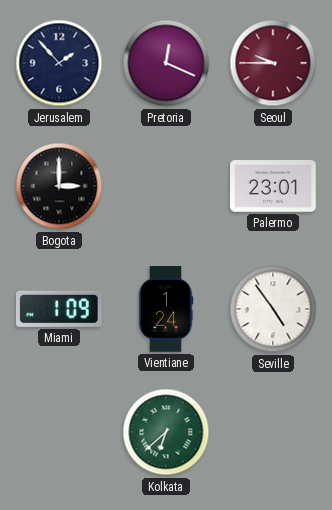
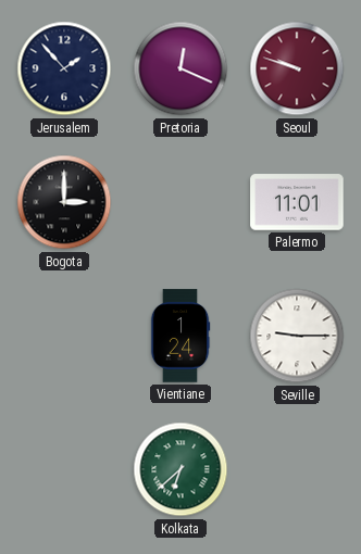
Seoul: 9:45 -> 9:48 (297, 68)
Palermo: 23:01 -> 11:01 (297, 202)
Miami: 1:09 -> none (60, 309)
Seville: 4:54 -> 9:15 (297, 336)
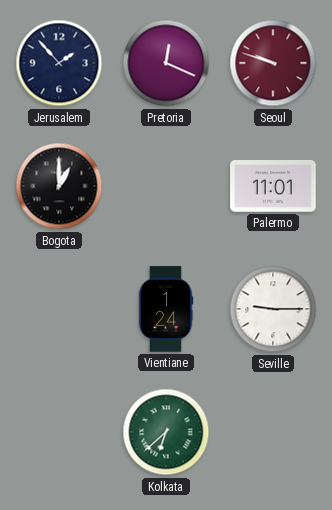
Bogota: 3:00 -> 1:00 (59, 186)
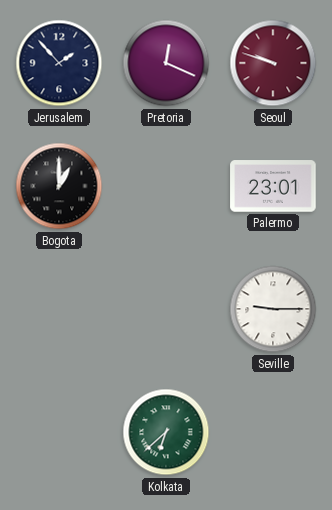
Palermo: 11:01 -> 23:01 (273, 186)
Vientiane: 1:24 -> none (166, 309)
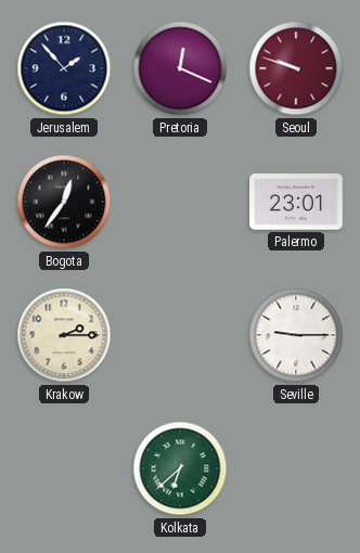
Bogota: 1:00 -> 12:36 (64, 202)
Krakow: none -> 2:15 (64, 335)
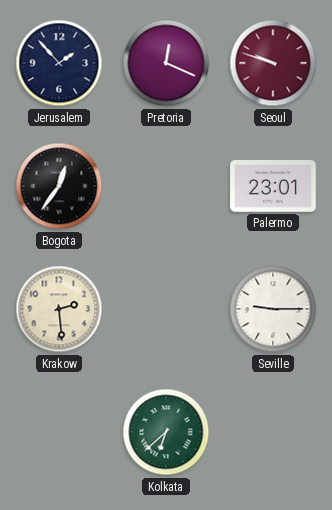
Krakow: 2:15 -> 2:29 (59, 309)
